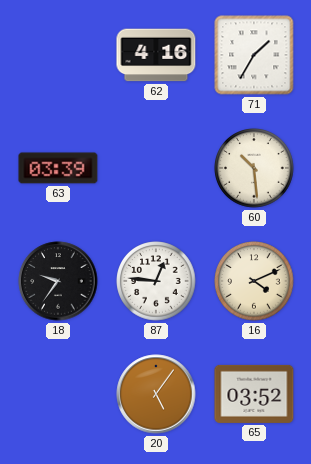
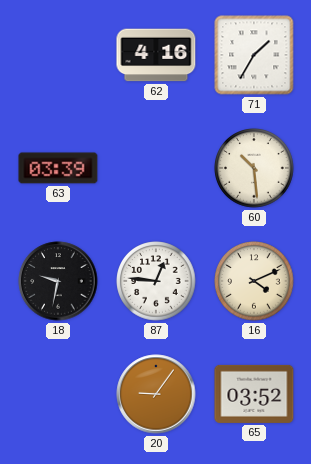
18: 9:36 -> 9:32 (58, 281)
20: 5:06 -> 9:06 (156, 394)
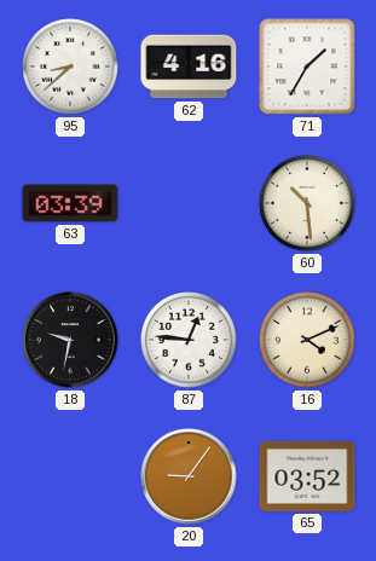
95: none -> 8:38 (70, 66)
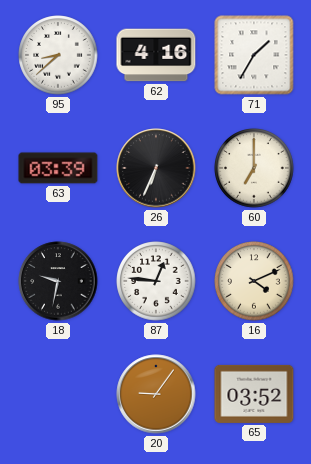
26: none -> 6:34 (156, 168)
60: 10:29 -> 7:00 (254, 168)
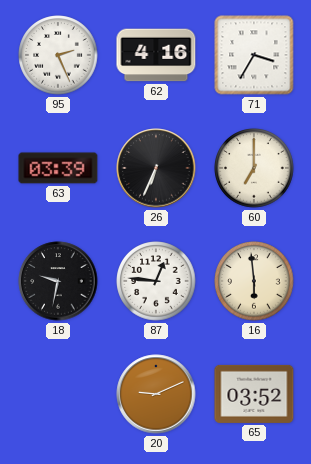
95: 8:38 -> 2:26 (58, 55)
71: 1:35 -> 3:35 (254, 55)
16: 4:11 -> 5:59 (254, 281)
20: 9:06 -> 9:11 (156, 394)
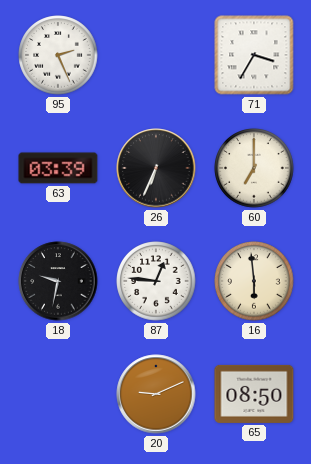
62: 4:16 -> none (156, 55)
65: 03:52 -> 08:50 (254, 394)
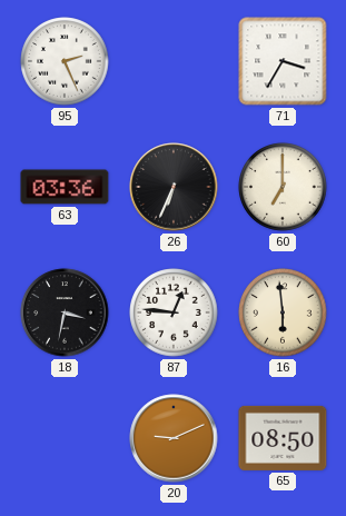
63: 03:39 -> 03:36 (65, 187)
18: 9:32 -> 3:32 (65, 312)
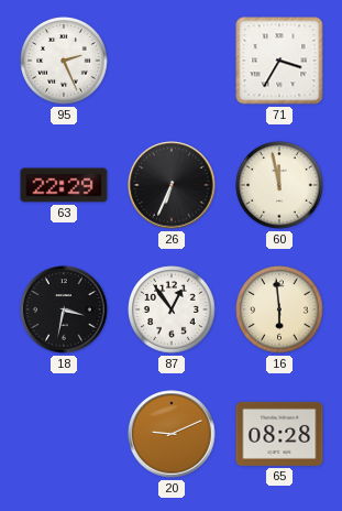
63: 03:36 -> 22:29 (64, 185)
60: 7:00 -> 11:58 (279, 185)
87: 12:46 -> 12:54 (172, 309)
65: 08:50 -> 08:28 (279, 434)
